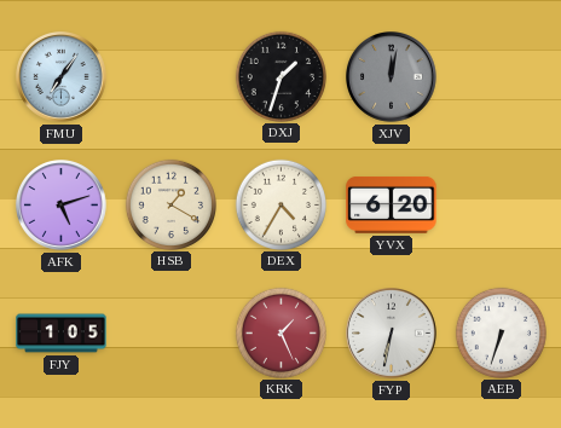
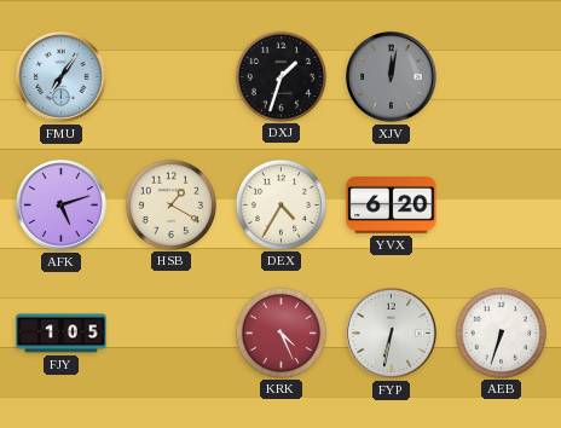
KRK: 1:26 -> 4:26 (280, 332)
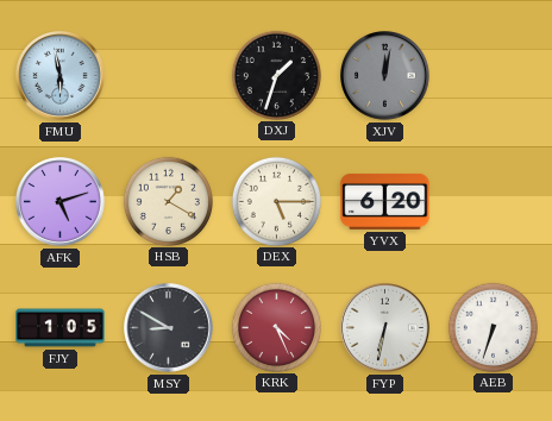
FMU: 7:06 -> 5:58 (61, 76)
DEX: 4:35 -> 5:15 (276, 201)
MSY: none -> 8:50 (169, 328)
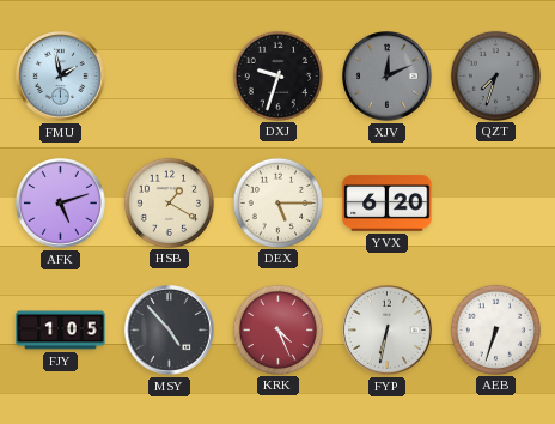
FMU: 5:58 -> 1:58 (61, 77)
DXJ: 1:33 -> 9:33 (277, 75)
XJV: 12:02 -> 12:11 (388, 77)
QZT: none -> 7:33 (495, 75)
MSY: 8:50 -> 4:53 (170, 331)
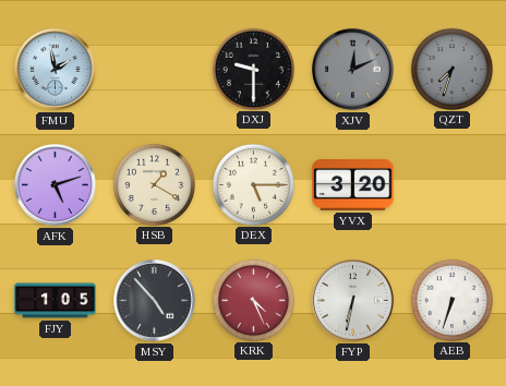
DXJ: 9:33 -> 9:30 (253, 69)
YVX: 6:20 -> 3:20 (353, 184)
